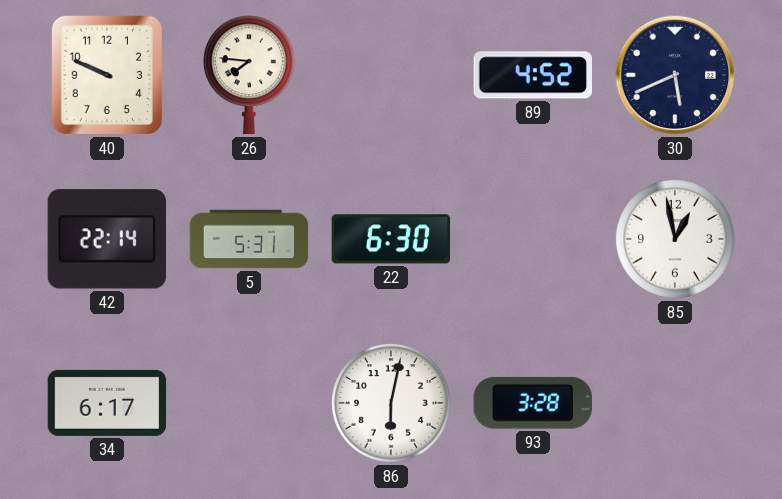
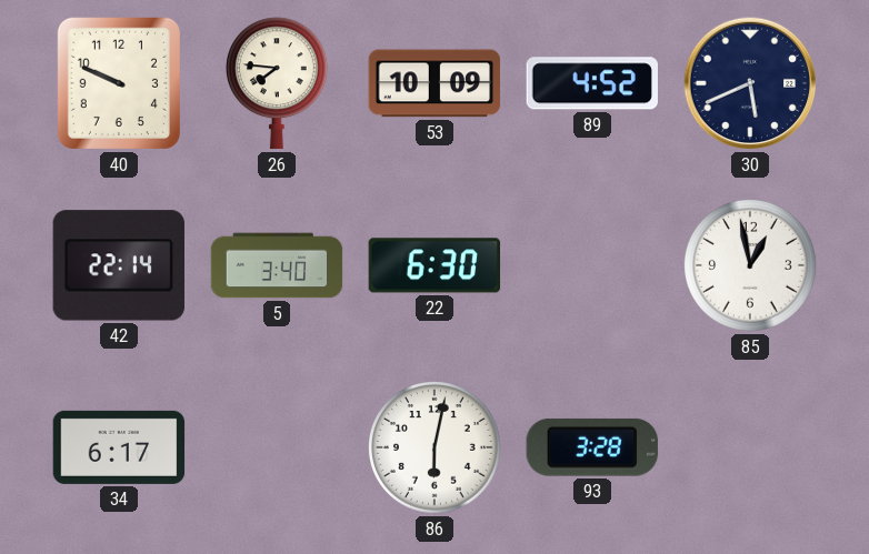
53: none -> 10:09 (434, 83)
5: 5:31 -> 3:40 (277, 265)
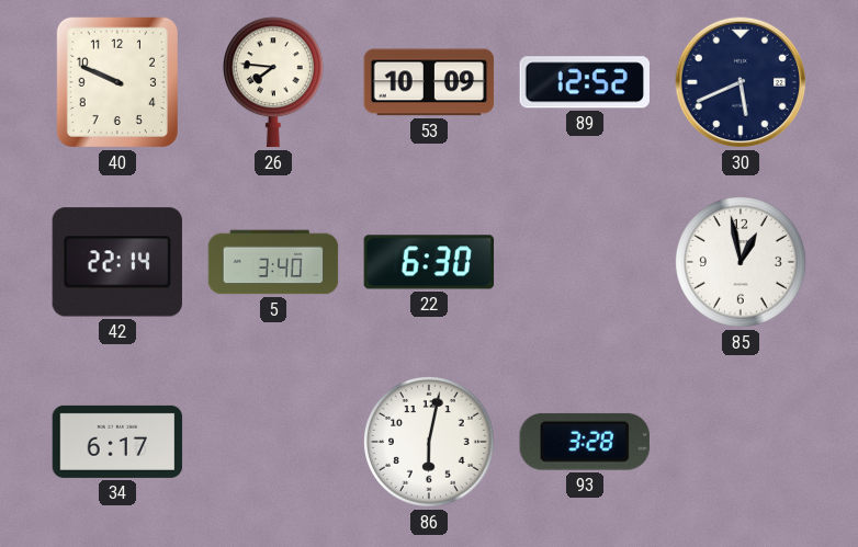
89: 4:52 -> 12:52 (584, 82)
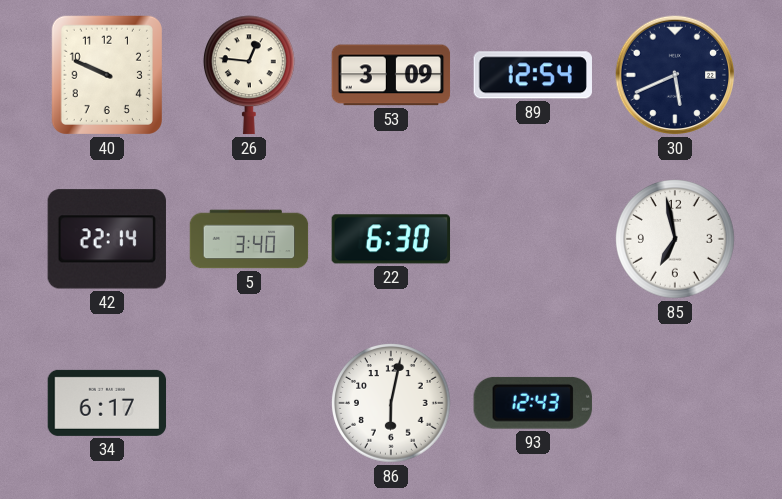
26: 7:46 -> 12:46 (249, 75)
53: 10:09 -> 3:09 (391, 75)
89: 12:52 -> 12:54 (532, 75)
85: 12:58 -> 6:58 (675, 239)
93: 3:28 -> 12:43 (533, 403)
